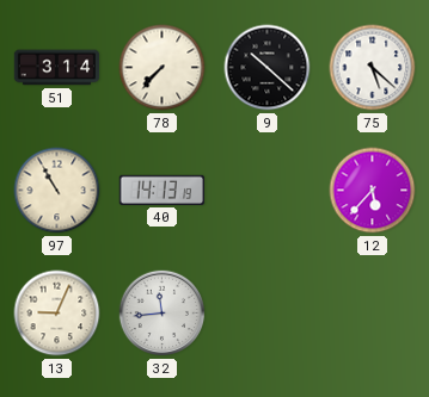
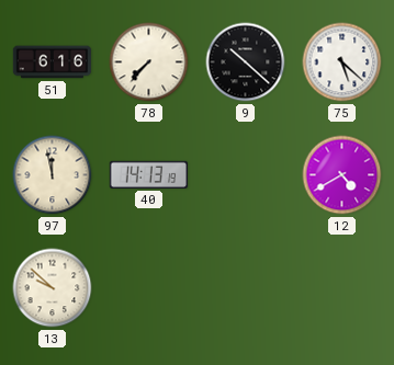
51: 3:14 -> 6:16 (53, 62)
97: 10:55 -> 11:58 (53, 175)
12: 5:37 -> 4:40 (342, 175)
13: 9:04 -> 9:52 (53, 288)
32: 11:44 -> none (163, 314)
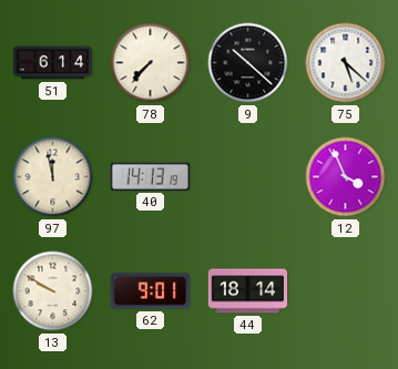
51: 6:16 -> 6:14 (53, 63)
12: 4:40 -> 3:56 (346, 177)
13: 9:52 -> 9:50 (53, 291)
62: none -> 9:01 (150, 291)
44: none -> 18:14 (248, 291)
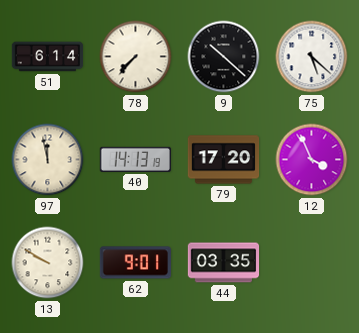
79: none -> 17:20 (224, 160)
44: 18:14 -> 03:35 (224, 263)
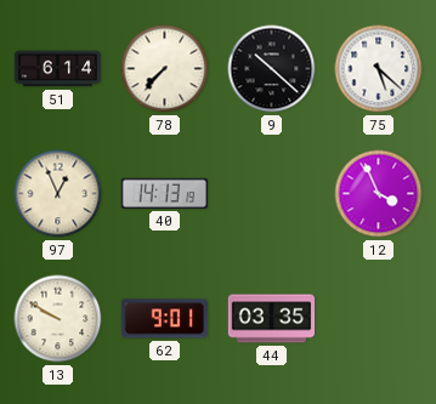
97: 11:58 -> 12:56 (58, 194)
79: 17:20 -> none (224, 160)
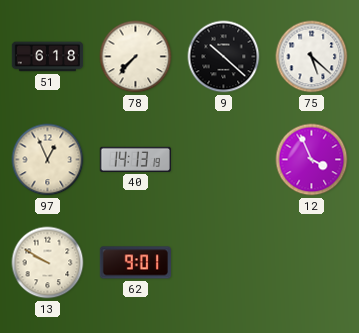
51: 6:14 -> 6:18 (48, 57)
44: 03:35 -> none (272, 319)
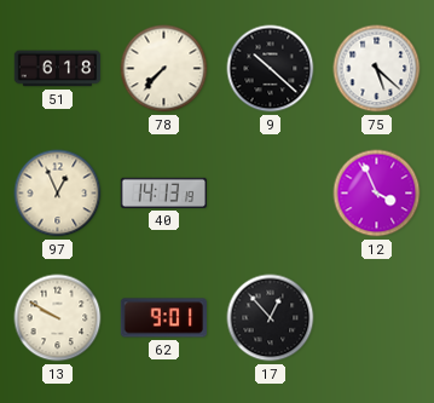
17: none -> 12:53 (271, 318)
